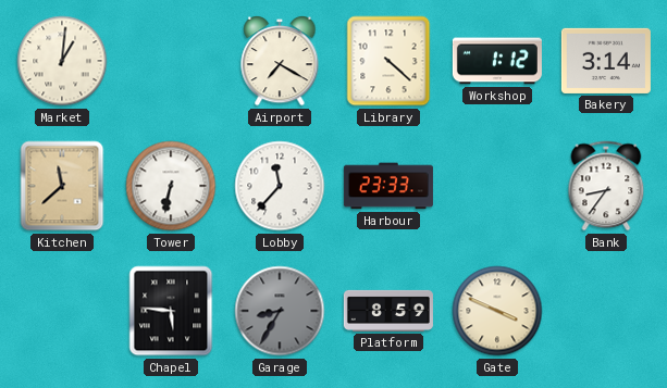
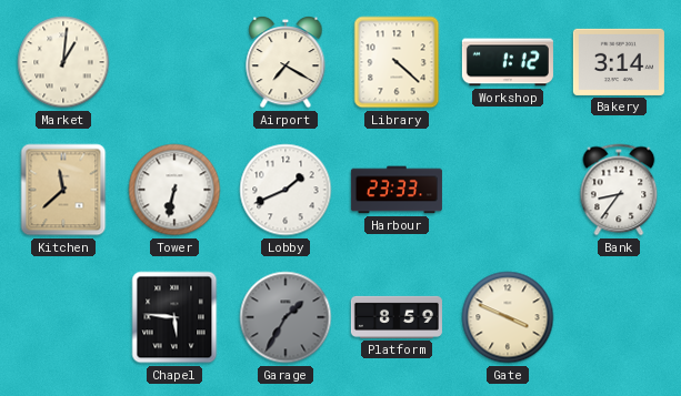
Lobby: 11:37 -> 1:41 (286, 190)
Garage: 8:35 -> 1:35 (286, 317)
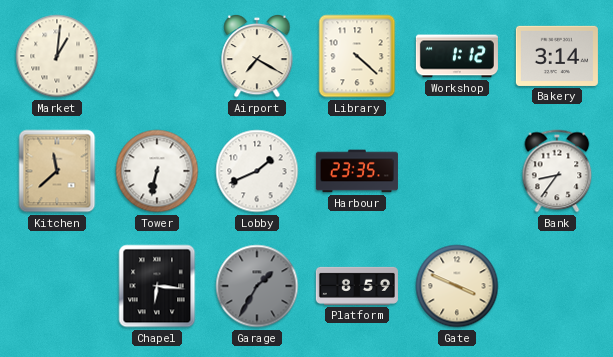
Harbour: 23:33 -> 23:35 (357, 171)
Chapel: 5:46 -> 6:16 (157, 286)
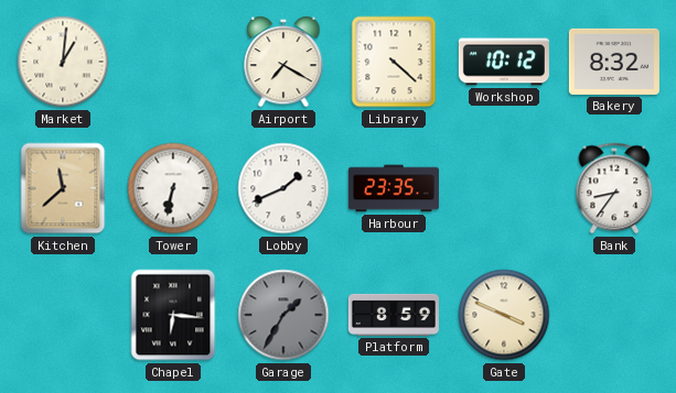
Workshop: 1:12 -> 10:12 (504, 62)
Bakery: 3:14 -> 8:32 (614, 62)
